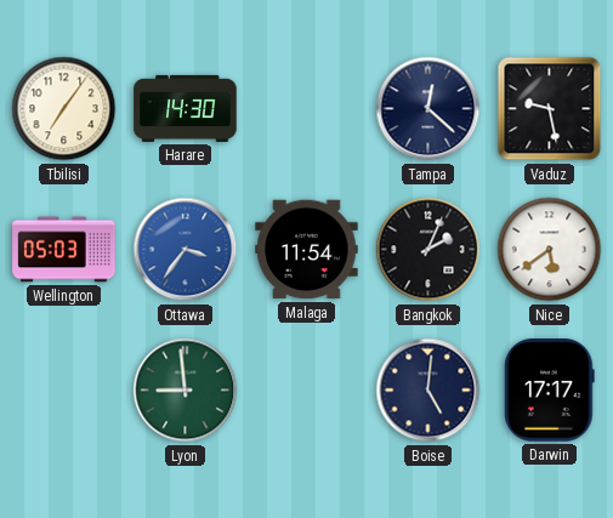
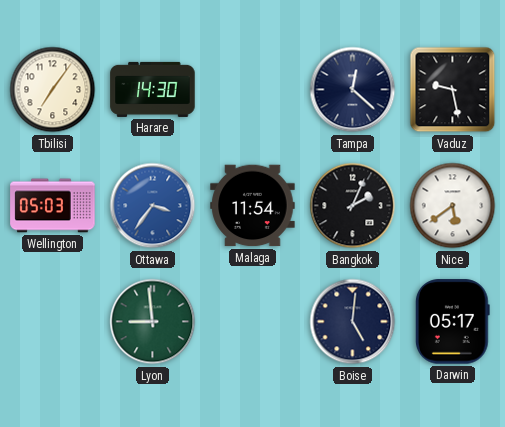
Darwin: 17:17 -> 05:17 (452, 322)
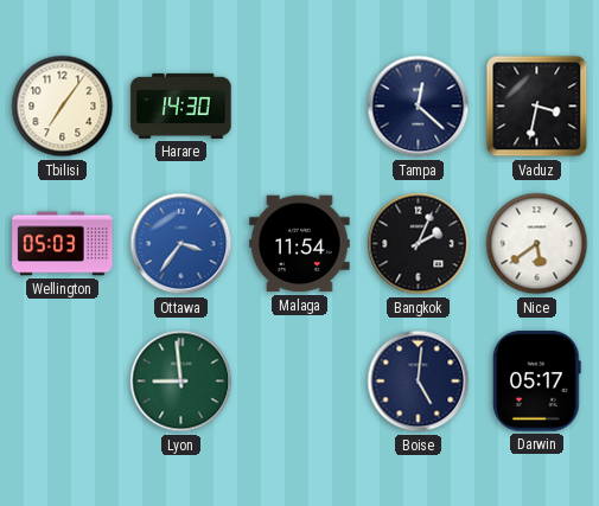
Vaduz: 9:28 -> 3:32 (537, 107)
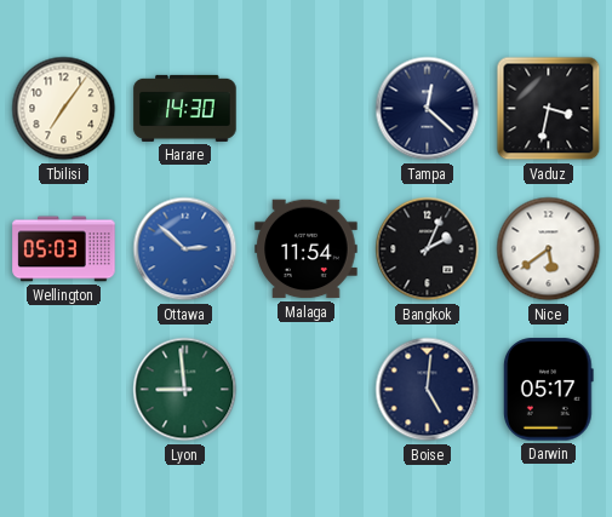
Ottawa: 3:36 -> 2:52 (185, 249)
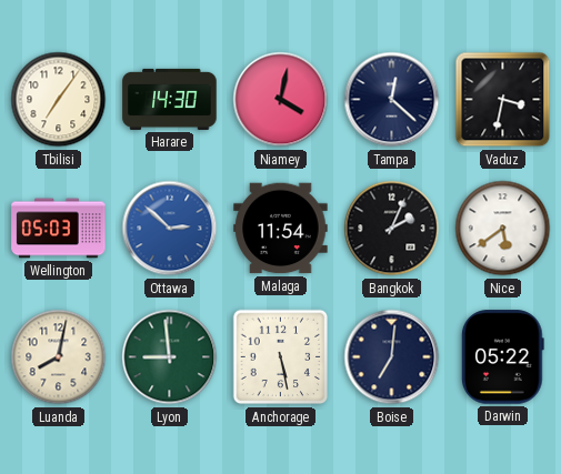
Niamey: none -> 4:02 (281, 100)
Luanda: none -> 8:02 (59, 357)
Anchorage: none -> 5:28 (281, 357)
Boise: 5:01 -> 7:01 (392, 357)
Darwin: 05:17 -> 05:22 (502, 357)
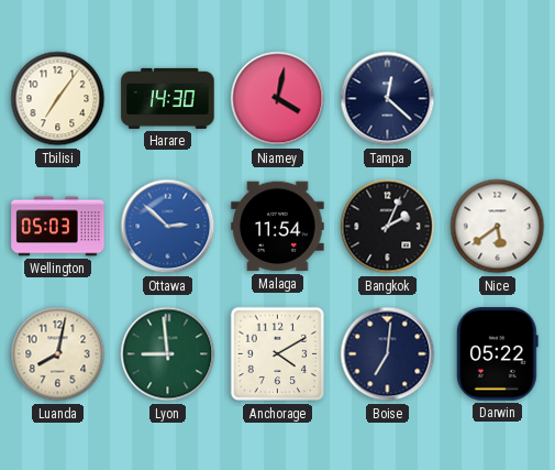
Vaduz: 3:32 -> none (503, 100)
Anchorage: 5:28 -> 4:10 (278, 354)
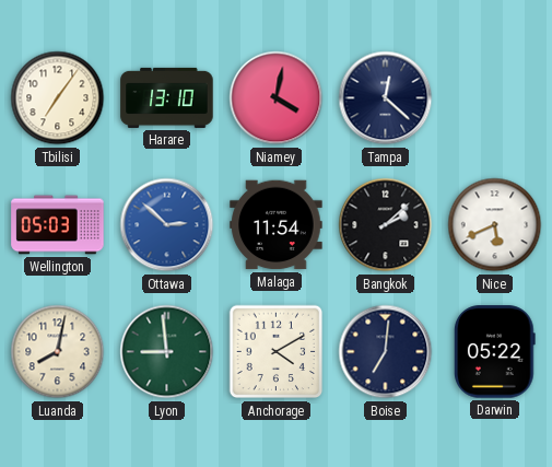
Harare: 14:30 -> 13:10 (167, 97)
Bangkok: 2:04 -> 2:08 (386, 225)
Nice: 5:39 -> 5:41 (495, 225)
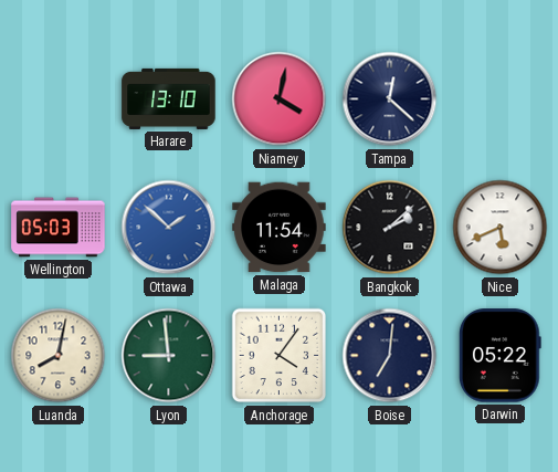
Tbilisi: 7:06 -> none (58, 98)
Ottawa: 2:52 -> 1:52 (169, 228)
Anchorage: 4:10 -> 4:06 (280, 356)
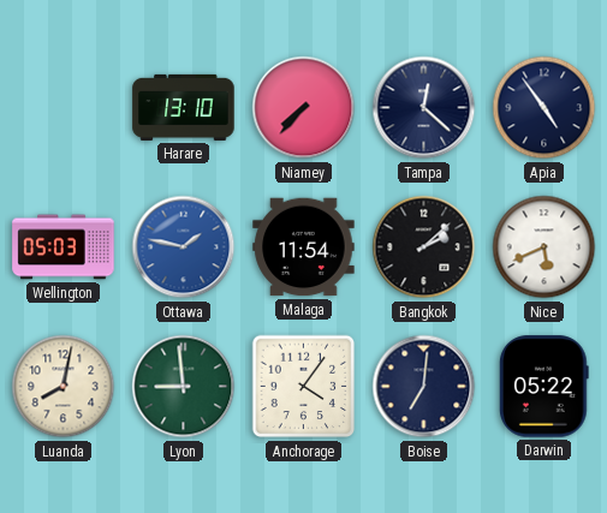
Niamey: 4:02 -> 7:37 (304, 108)
Apia: none -> 4:54 (544, 108)
Ottawa: 1:52 -> 1:47 (184, 247)
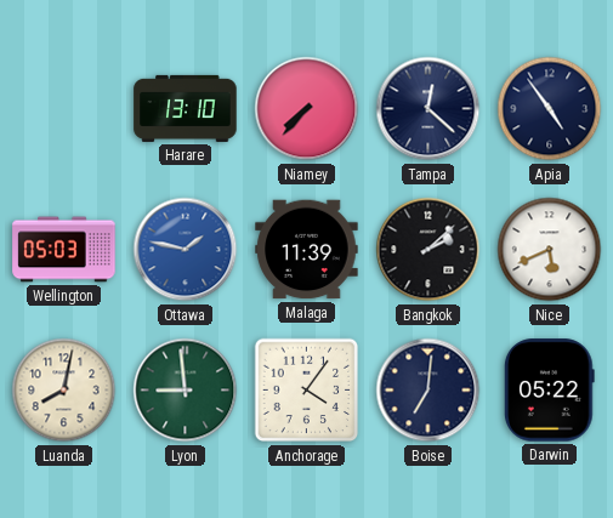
Malaga: 11:54 -> 11:39 (307, 250)
